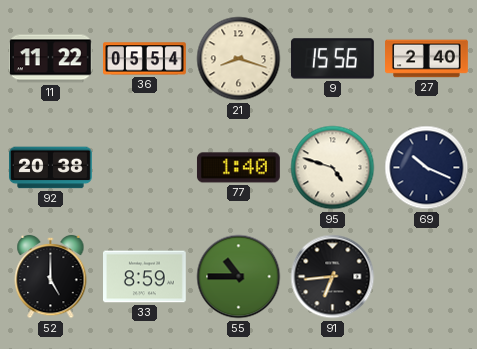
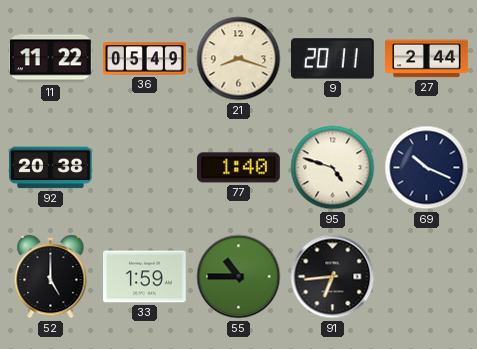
36: 05:54 -> 05:49 (145, 59)
9: 15:56 -> 20:11 (332, 59)
27: 2:40 -> 2:44 (427, 59)
33: 8:59 -> 1:59 (145, 277)
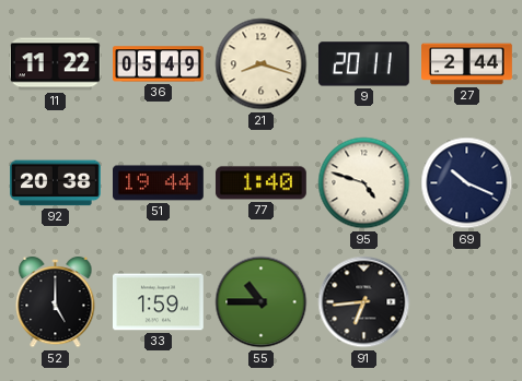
51: none -> 19:44 (159, 183)
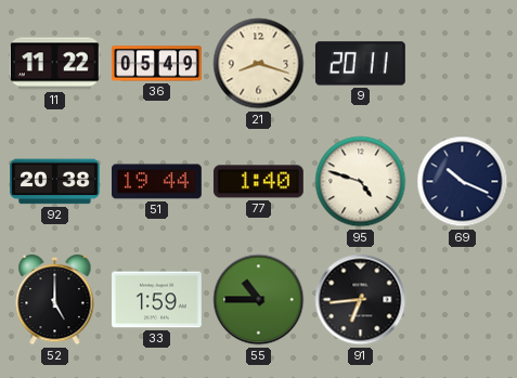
27: 2:44 -> none (467, 64)
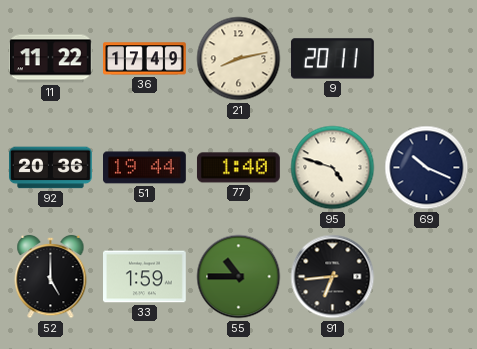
36: 05:49 -> 17:49 (145, 59)
21: 8:18 -> 8:13 (239, 59)
92: 20:38 -> 20:36 (51, 168)
